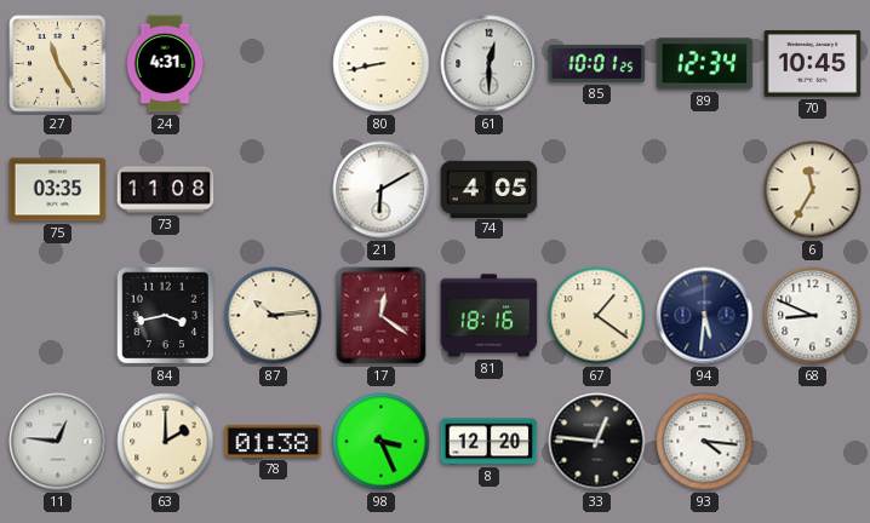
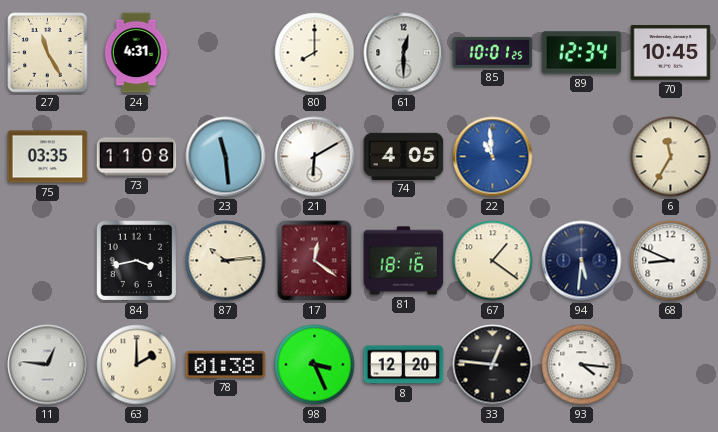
80: 8:43 -> 8:00 (315, 53)
23: none -> 11:29 (226, 157)
22: none -> 10:59 (493, 157)
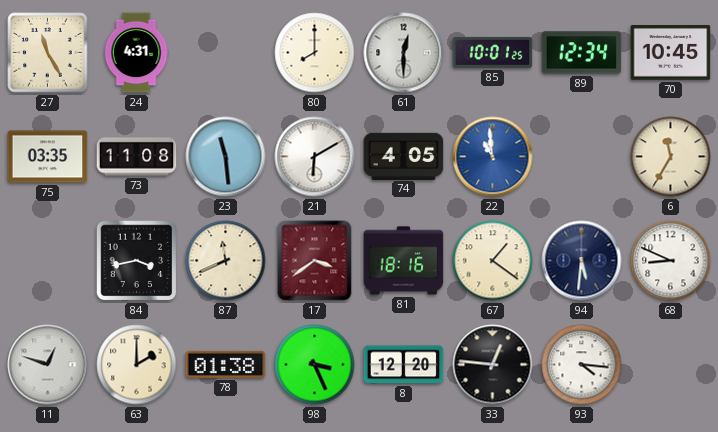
87: 10:14 -> 11:41 (226, 261)
17: 12:21 -> 3:39 (315, 261)
11: 12:46 -> 12:48 (48, 365)
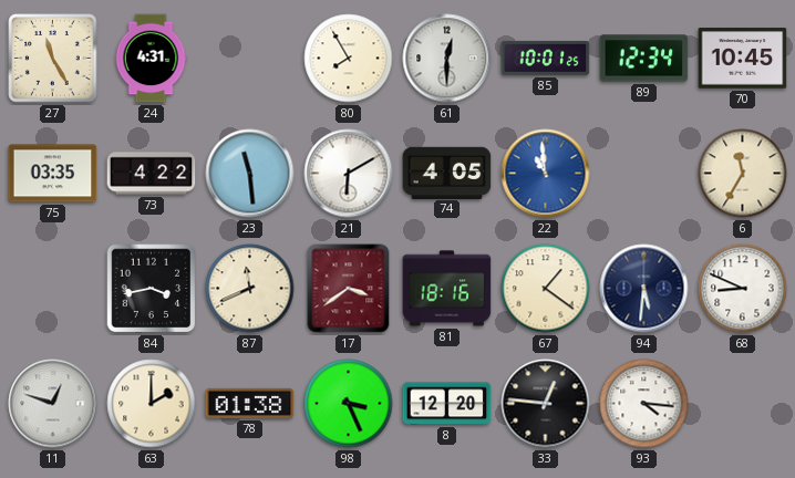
80: 8:00 -> 7:55 (349, 59)
73: 11:08 -> 4:22 (152, 174)
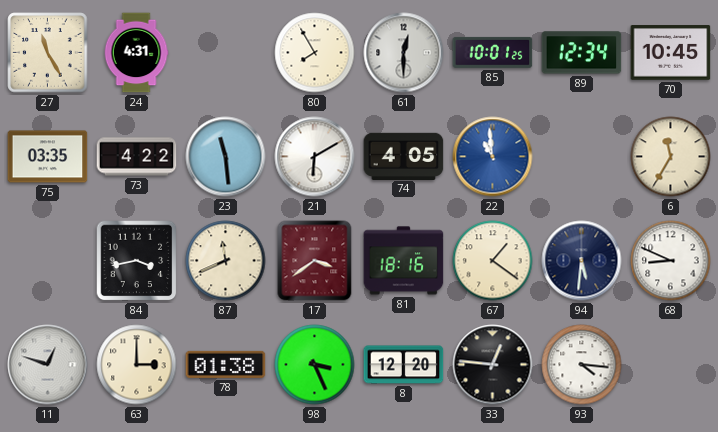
63: 2:00 -> 3:00 (137, 365)
